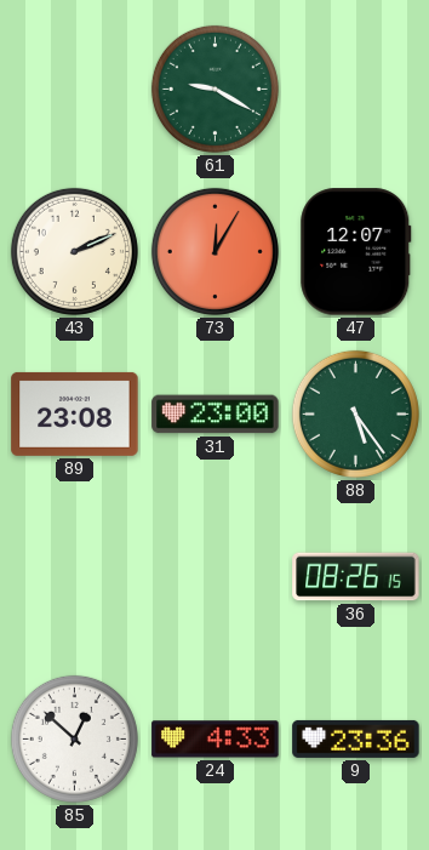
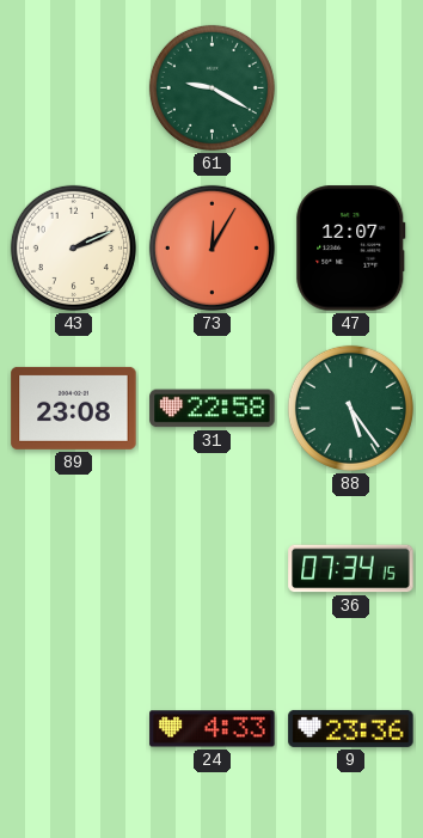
31: 23:00 -> 22:58 (213, 409)
36: 08:26 -> 07:34 (351, 569)
85: 12:52 -> none (74, 738)
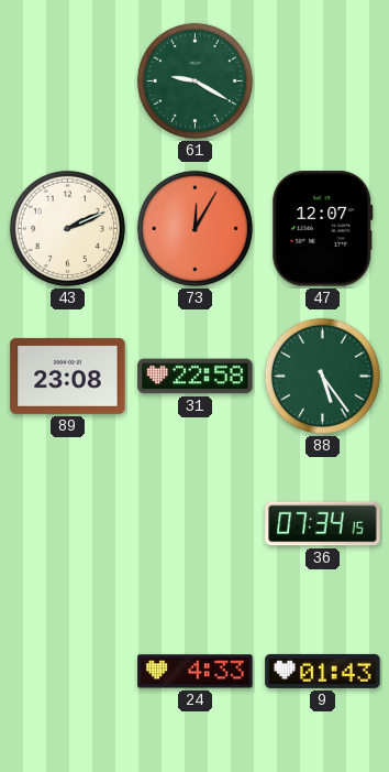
9: 23:36 -> 01:43 (323, 671)
